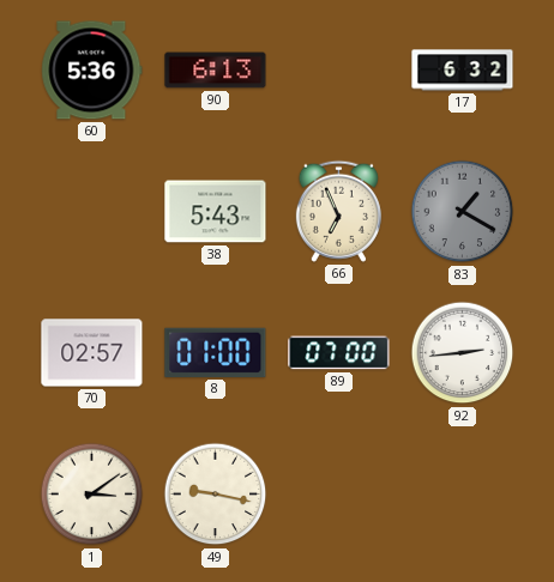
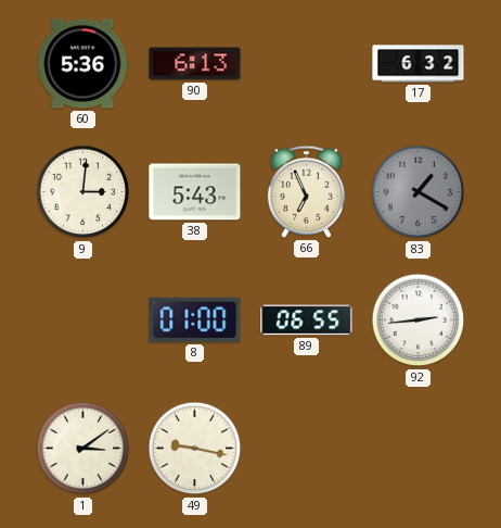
9: none -> 3:01 (83, 192)
70: 02:57 -> none (92, 353)
89: 07:00 -> 06:55 (307, 320)
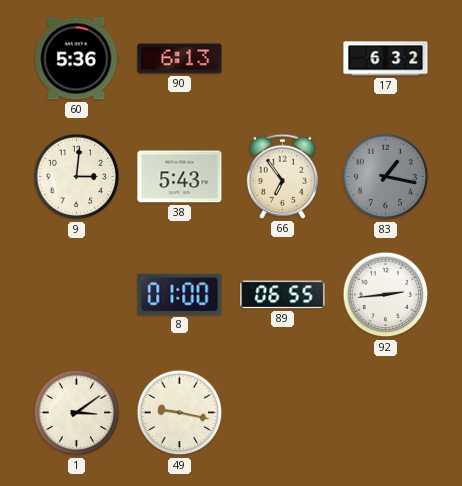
66: 6:56 -> 6:54 (282, 176)
83: 1:20 -> 1:17 (386, 177)
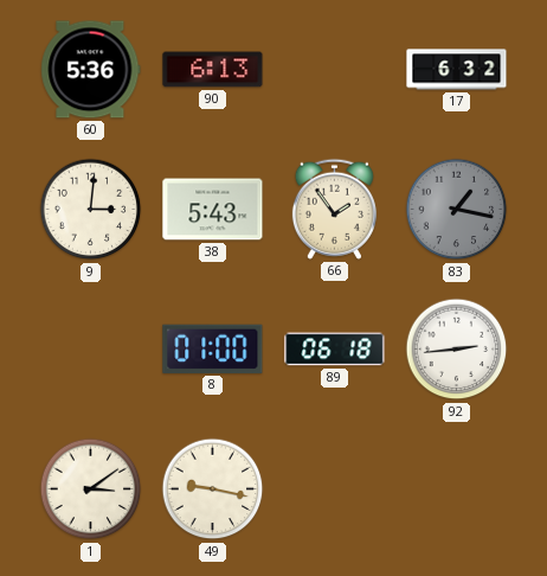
66: 6:54 -> 1:54 (334, 209)
89: 06:55 -> 06:18 (335, 350)
